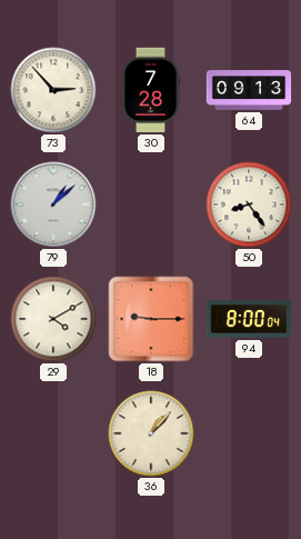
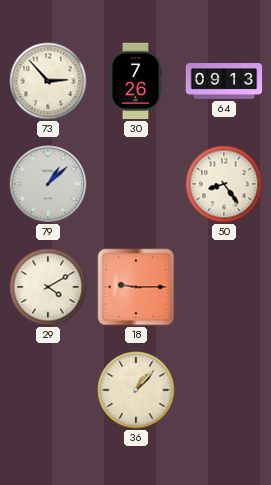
30: 7:28 -> 7:26 (136, 81)
94: 8:00 -> none (249, 319)
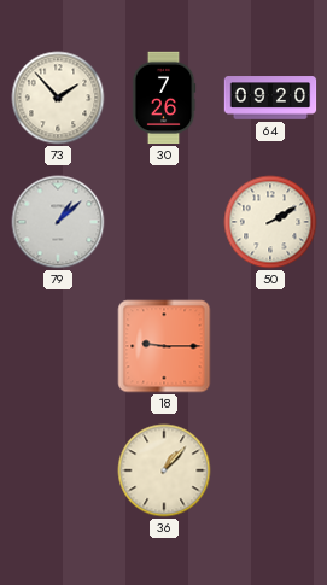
73: 2:53 -> 1:53 (58, 98)
64: 09:13 -> 09:20 (270, 98)
50: 8:24 -> 2:10 (270, 222)
29: 4:10 -> none (48, 287)
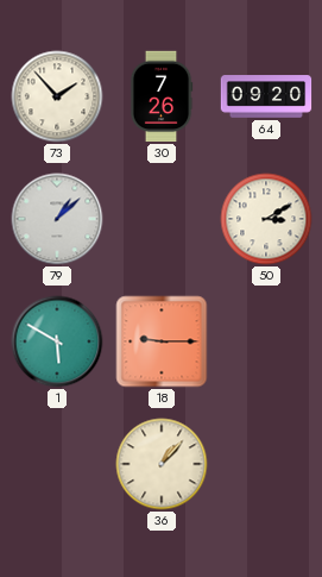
50: 2:10 -> 3:10 (266, 219)
1: none -> 5:50 (57, 341)
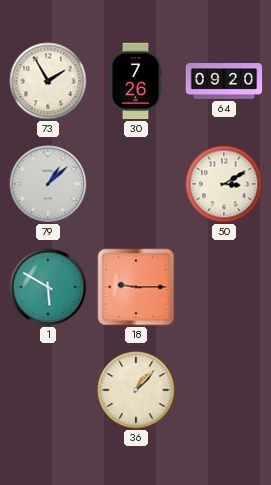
73: 1:53 -> 1:55 (48, 81)
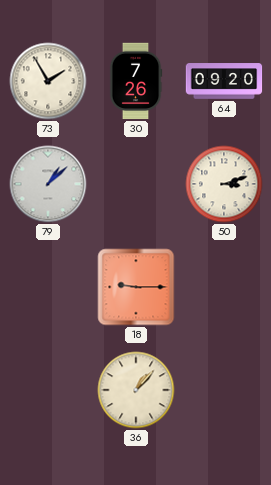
50: 3:10 -> 3:12 (224, 184)
1: 5:50 -> none (48, 287)
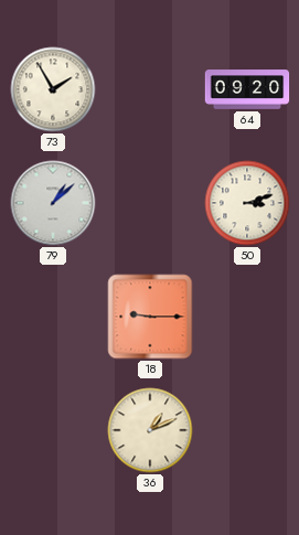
30: 7:26 -> none (136, 81)
36: 1:07 -> 1:11 (150, 430)
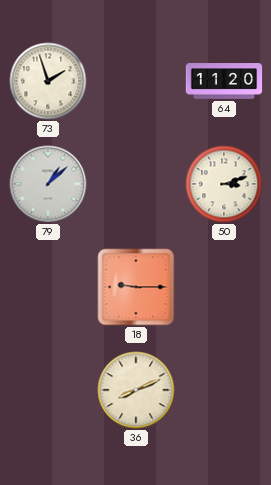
73: 1:55 -> 1:57 (48, 81)
64: 09:20 -> 11:20 (224, 81)
36: 1:11 -> 8:11 (136, 390)
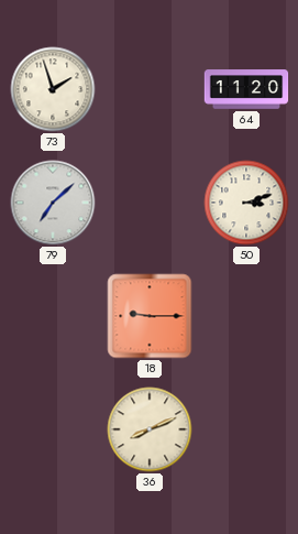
79: 1:08 -> 7:08 (53, 203)
